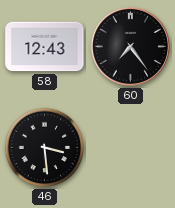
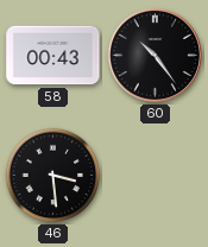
58: 12:43 -> 00:43 (53, 56)
60: 7:24 -> 10:24 (155, 55)
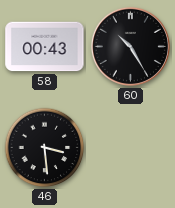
60: 10:24 -> 10:25 (130, 46)
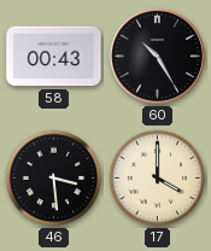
17: none -> 4:00 (158, 179)
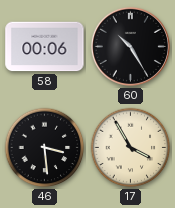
58: 00:43 -> 00:06 (45, 47)
17: 4:00 -> 3:55 (131, 148)
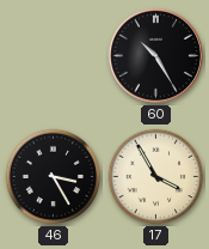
58: 00:06 -> none (45, 47)
46: 3:29 -> 3:25 (54, 177)
